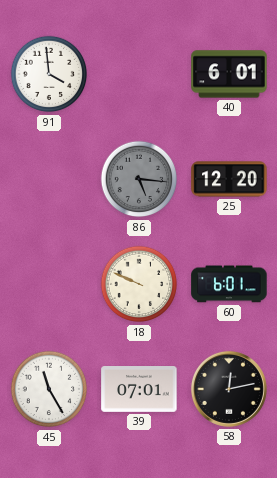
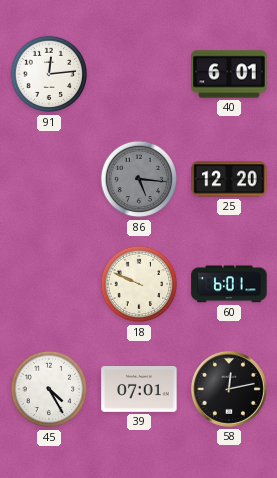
91: 3:59 -> 12:14 (49, 74)
45: 11:25 -> 4:25 (49, 389)
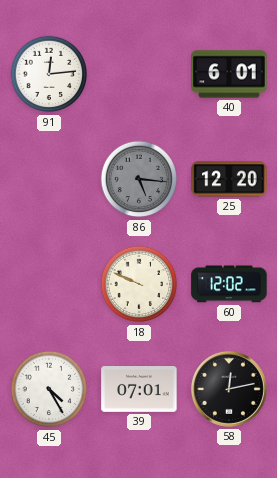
60: 6:01 -> 12:02 (229, 284)
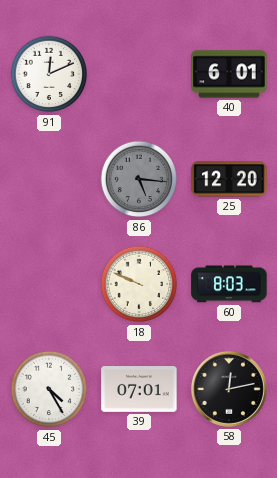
91: 12:14 -> 12:11 (49, 74)
60: 12:02 -> 8:03 (229, 284)
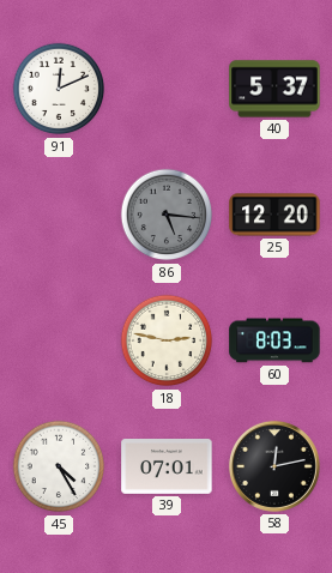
40: 6:01 -> 5:37 (274, 89)
18: 9:49 -> 2:47 (167, 340)
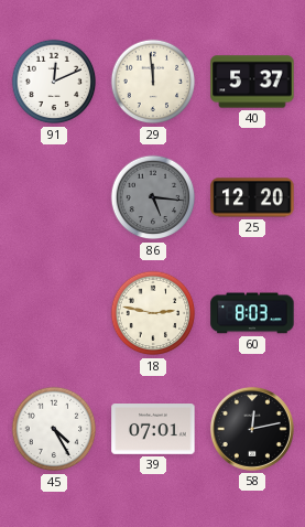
29: none -> 11:59 (153, 82)
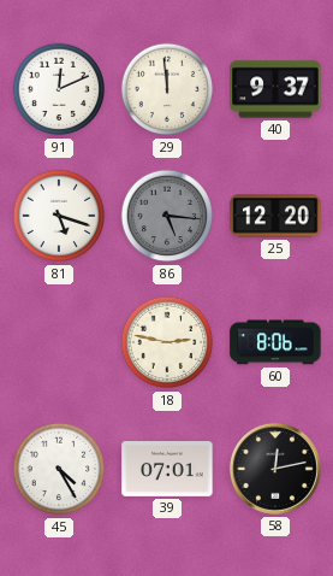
40: 5:37 -> 9:37 (275, 89)
81: none -> 5:18 (59, 216)
60: 8:03 -> 8:06 (275, 342)
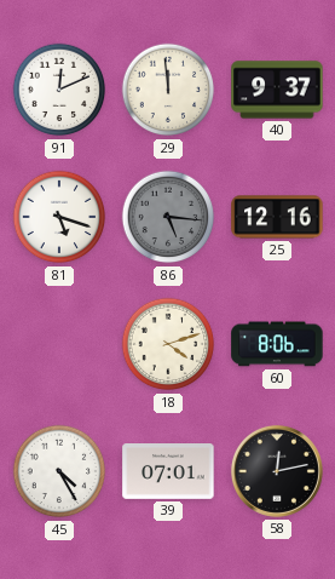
25: 12:20 -> 12:16 (277, 217)
18: 2:47 -> 4:12 (168, 344)
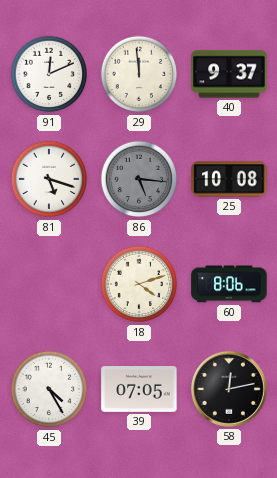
25: 12:16 -> 10:08 (229, 179)
39: 07:01 -> 07:05 (139, 390)
